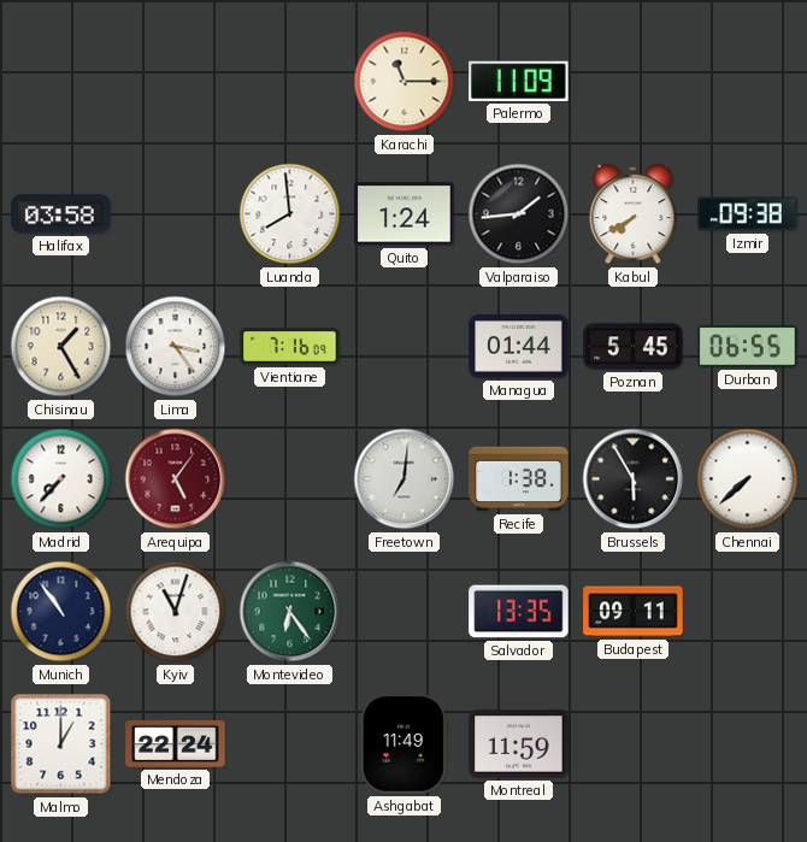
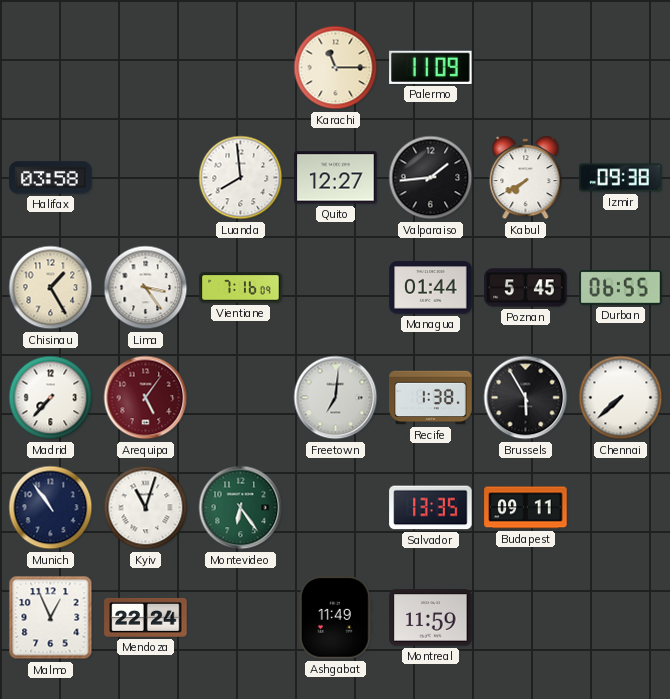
Quito: 1:24 -> 12:27 (336, 178)
Malmo: 1:00 -> 12:56 (51, 618)
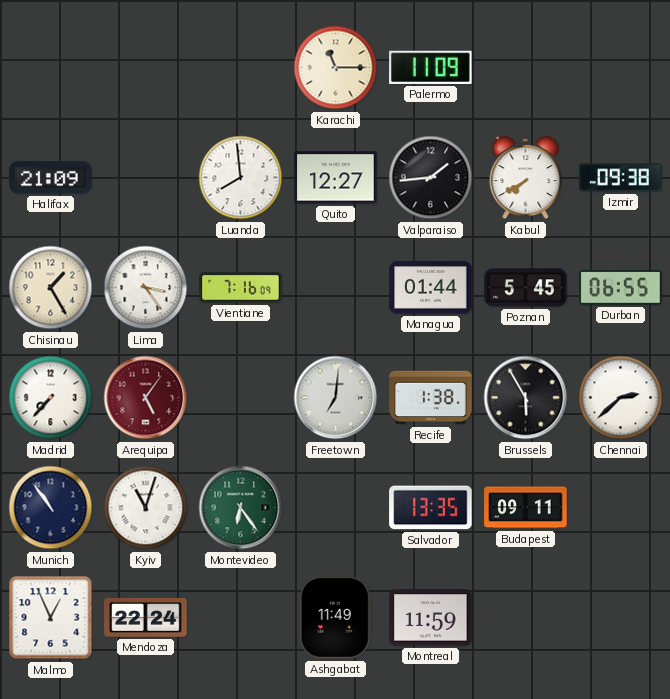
Halifax: 03:58 -> 21:09 (51, 178)
Chennai: 7:38 -> 2:38 (621, 398)
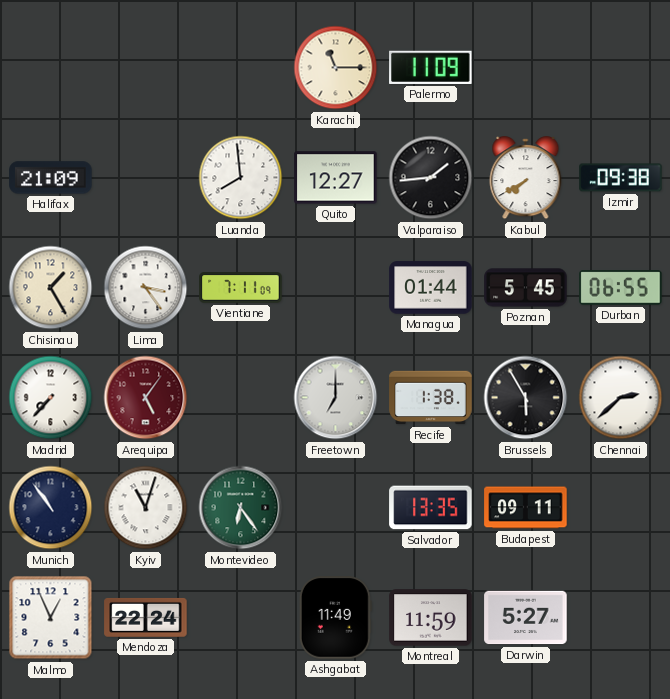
Vientiane: 7:16 -> 7:11 (241, 288)
Freetown: 7:01 -> 7:00 (336, 398)
Darwin: none -> 5:27 (526, 618)
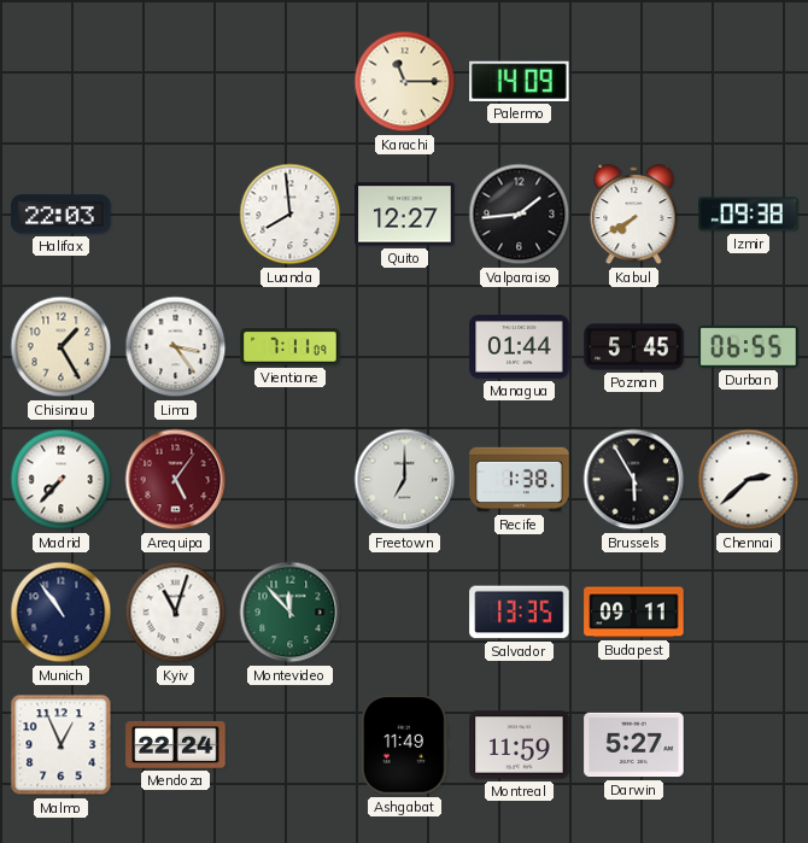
Palermo: 11:09 -> 14:09 (520, 81)
Halifax: 21:09 -> 22:03 (62, 215)
Montevideo: 6:24 -> 11:53 (291, 613)
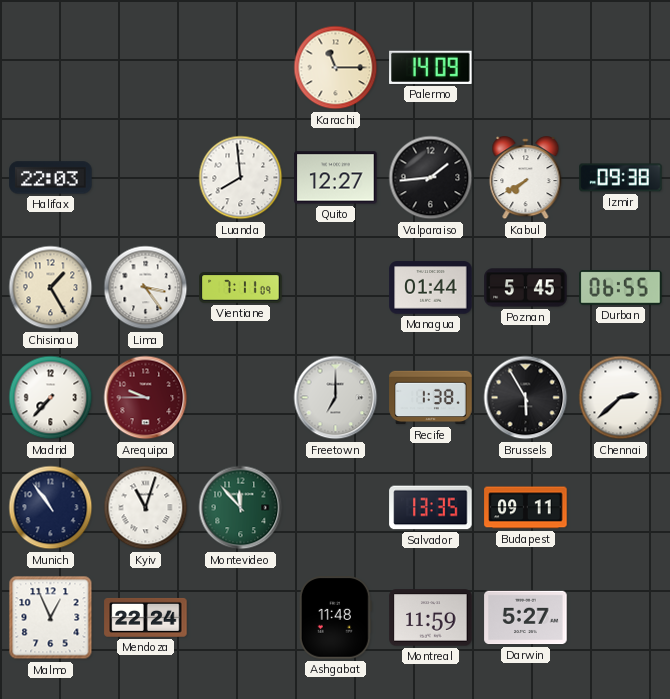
Arequipa: 5:06 -> 9:45 (146, 398)
Ashgabat: 11:49 -> 11:48 (335, 618)
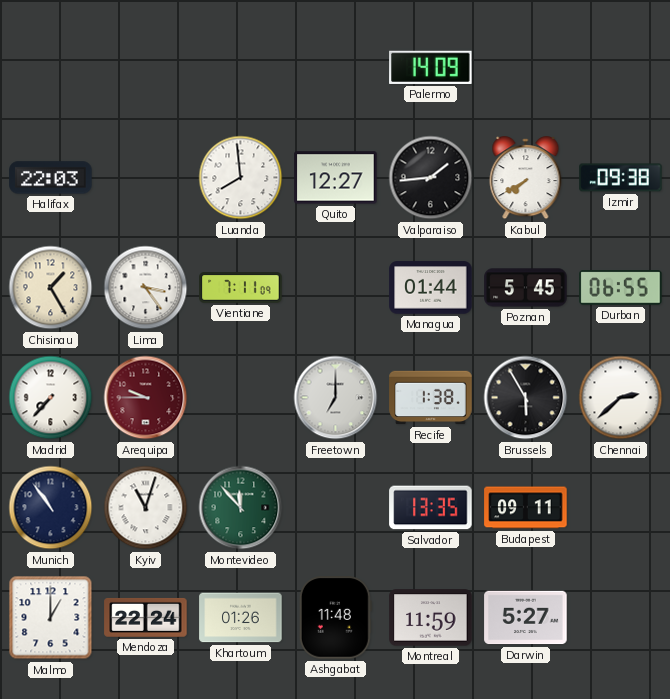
Karachi: 11:15 -> none (336, 68)
Malmo: 12:56 -> 1:00 (51, 618)
Khartoum: none -> 01:26 (241, 618)
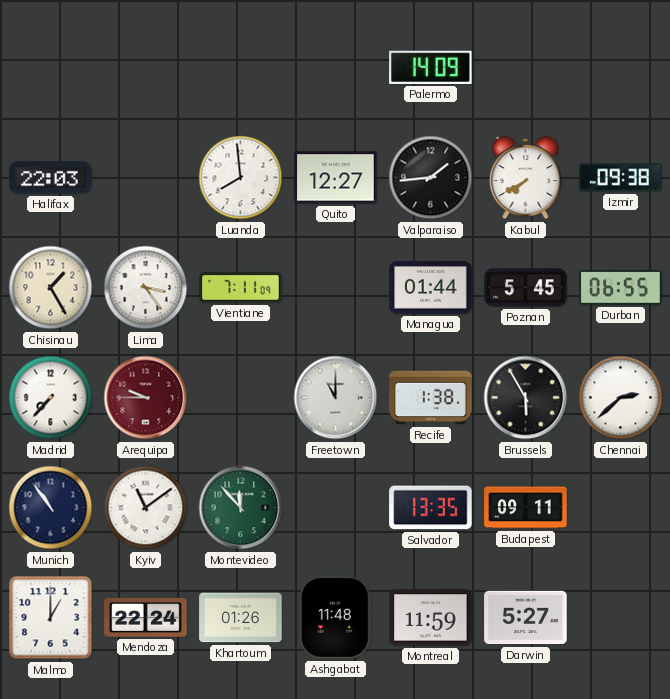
Freetown: 7:00 -> 11:00 (336, 398)
Kyiv: 11:03 -> 11:09 (146, 508)
